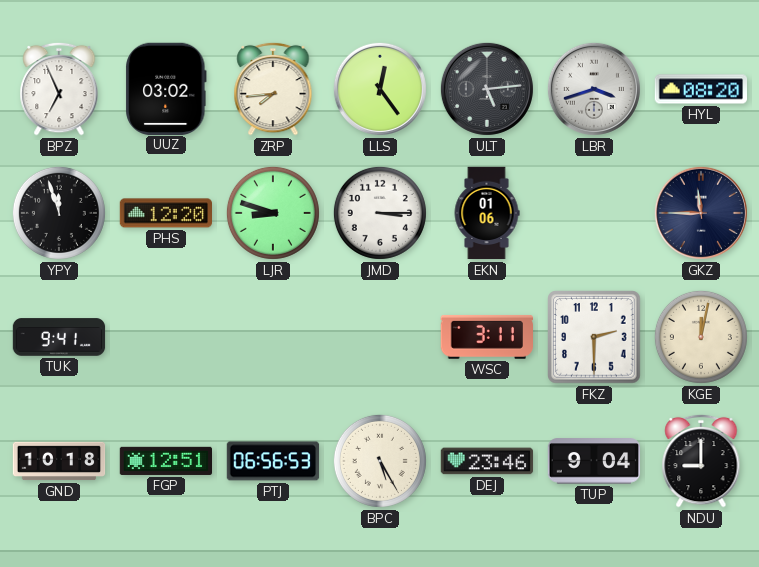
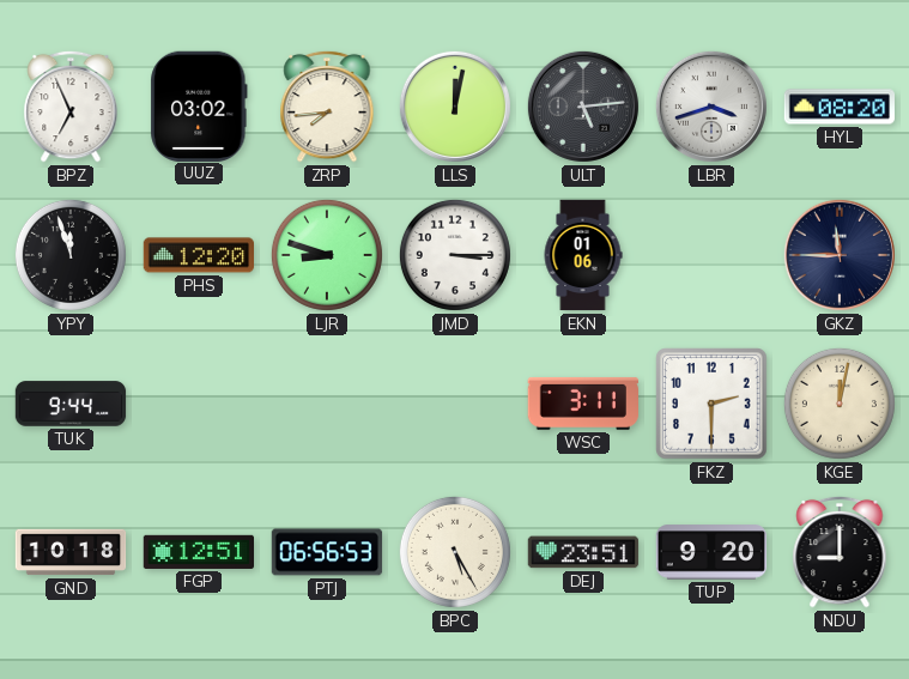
LLS: 12:24 -> 12:02 (455, 107)
TUK: 9:41 -> 9:44 (71, 404)
DEJ: 23:46 -> 23:51 (583, 552)
TUP: 9:04 -> 9:20 (711, 552)
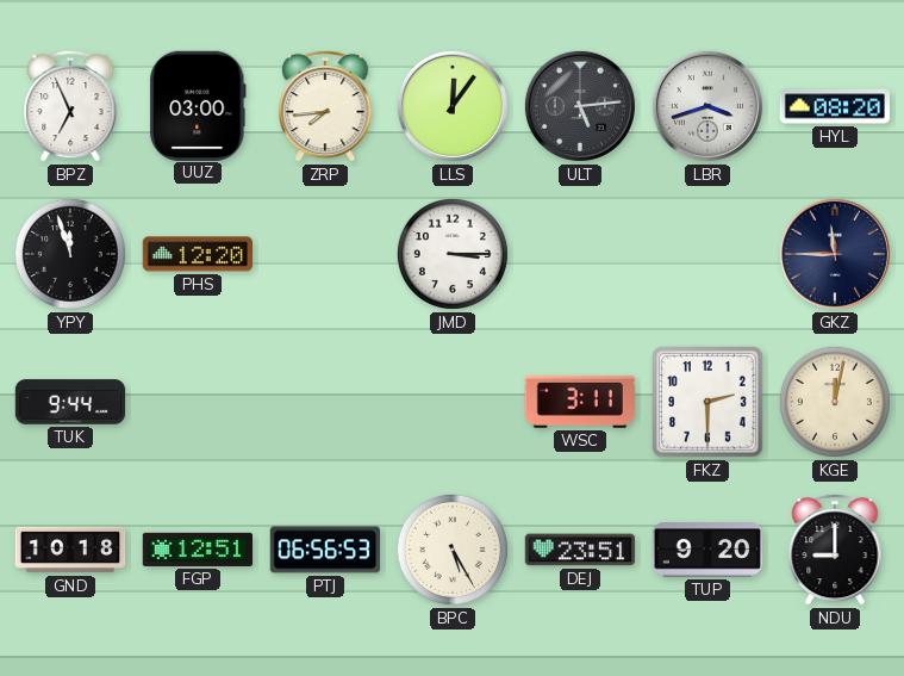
UUZ: 03:02 -> 03:00 (198, 105)
LLS: 12:02 -> 12:06 (453, 106)
LJR: 8:48 -> none (327, 255)
EKN: 01:06 -> none (583, 255)
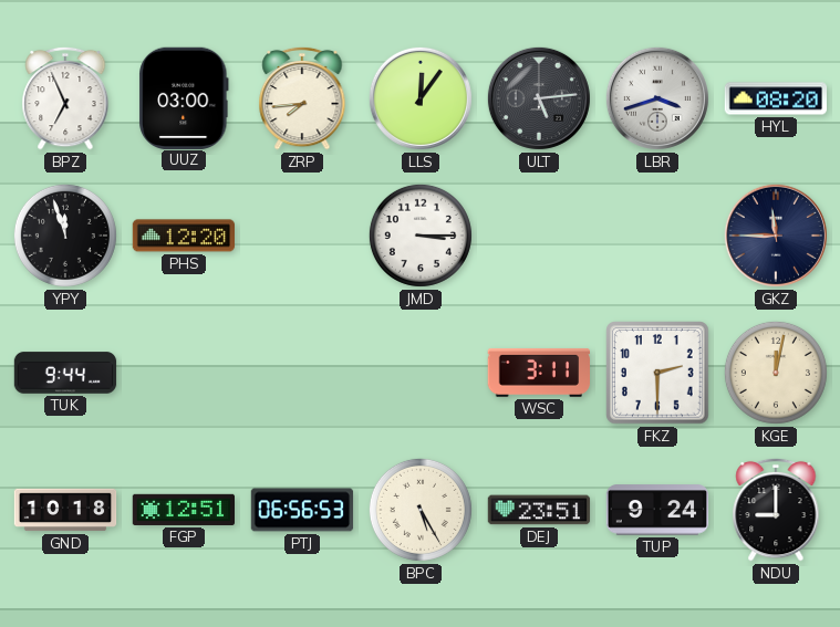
TUP: 9:20 -> 9:24 (657, 510)
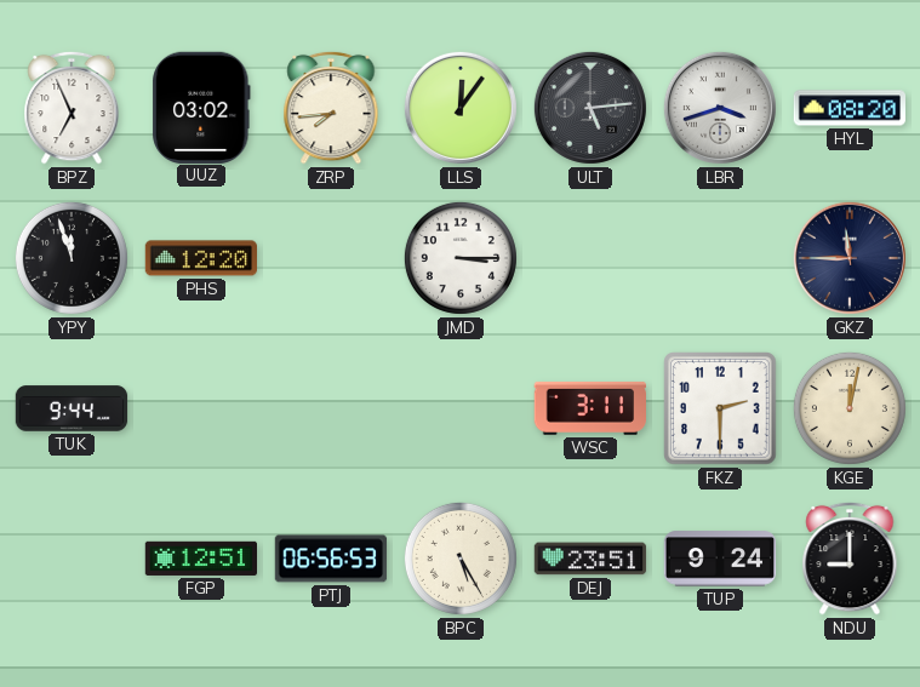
UUZ: 03:00 -> 03:02 (201, 107)
GND: 10:18 -> none (65, 510)
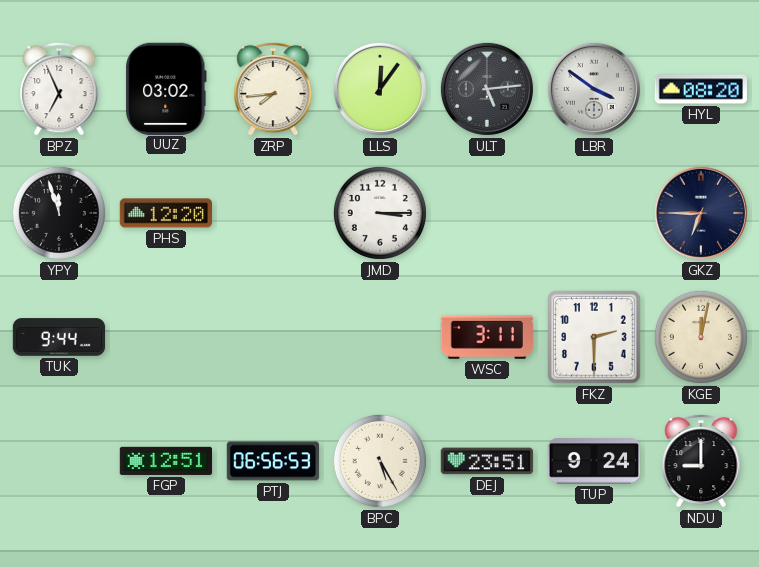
LBR: 3:42 -> 3:51 (594, 89)
GKZ: 11:45 -> 6:45 (701, 213)
